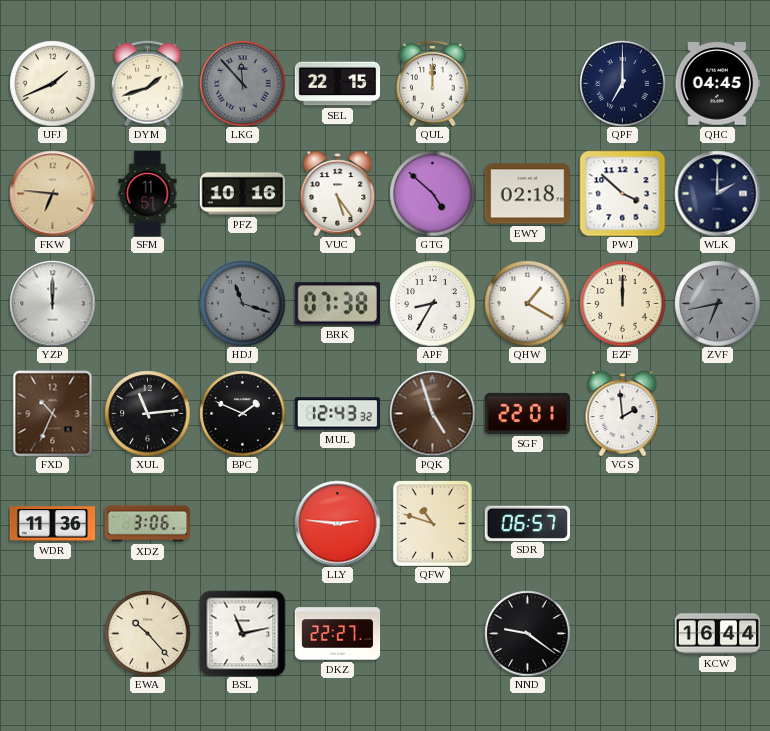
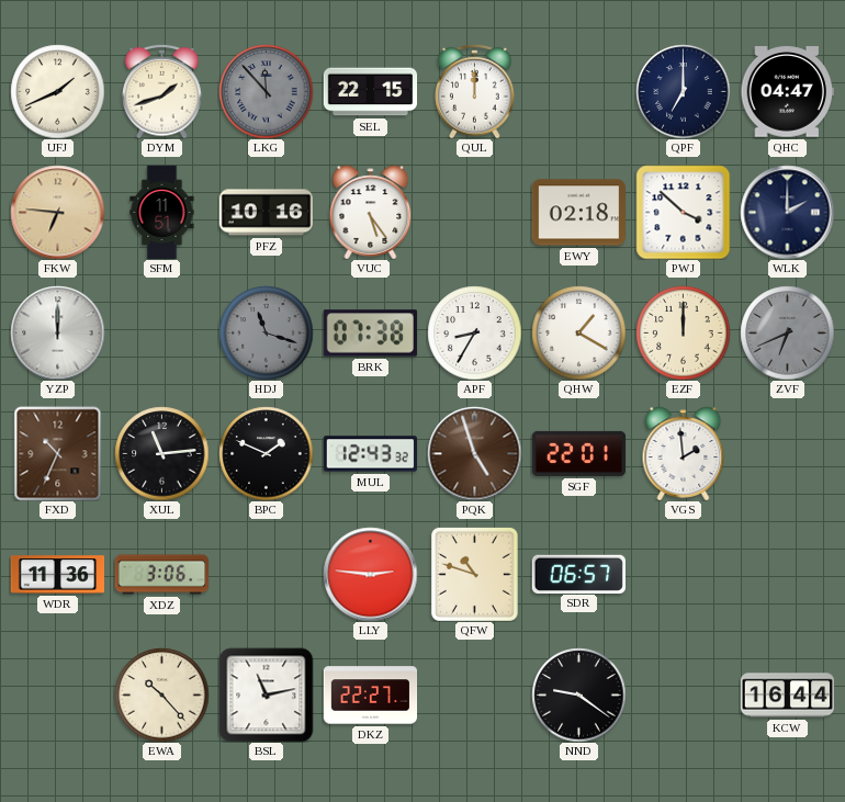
QHC: 04:45 -> 04:47 (787, 92)
GTG: 4:52 -> none (432, 193)
ZVF: 6:43 -> 6:41 (787, 332)
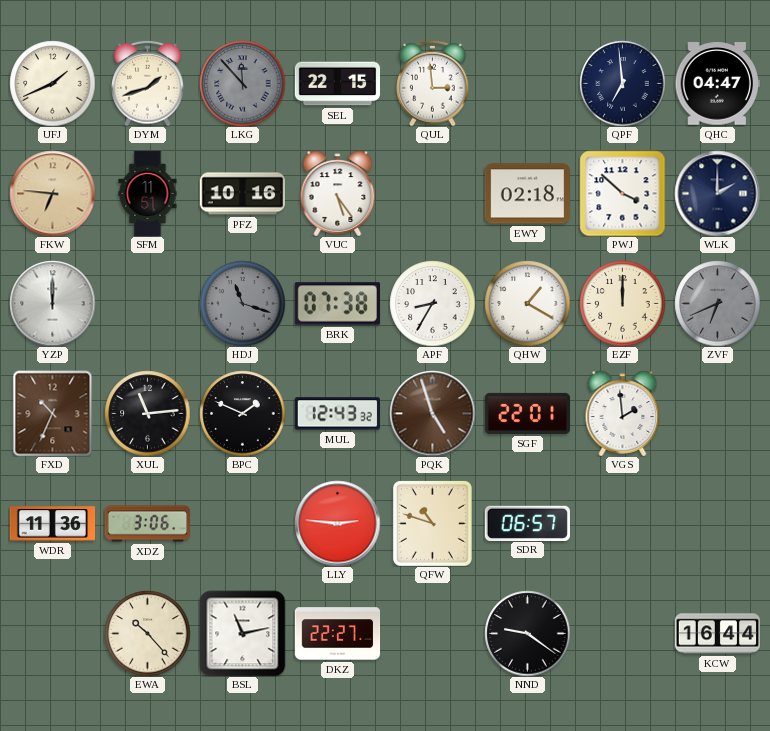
QUL: 12:00 -> 2:59 (433, 83)
QPF: 7:00 -> 6:59 (622, 83)
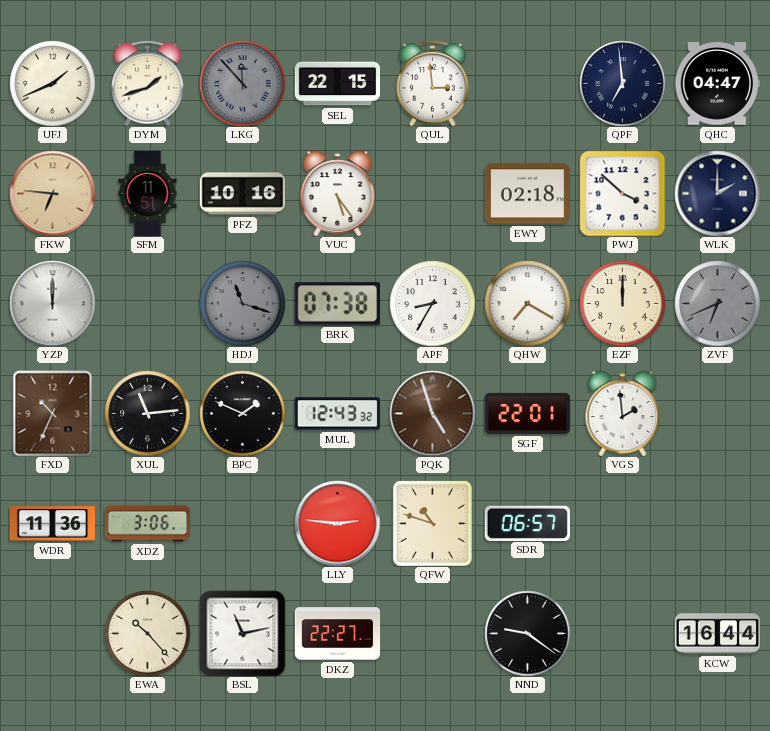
QHW: 1:20 -> 7:20 (527, 303)
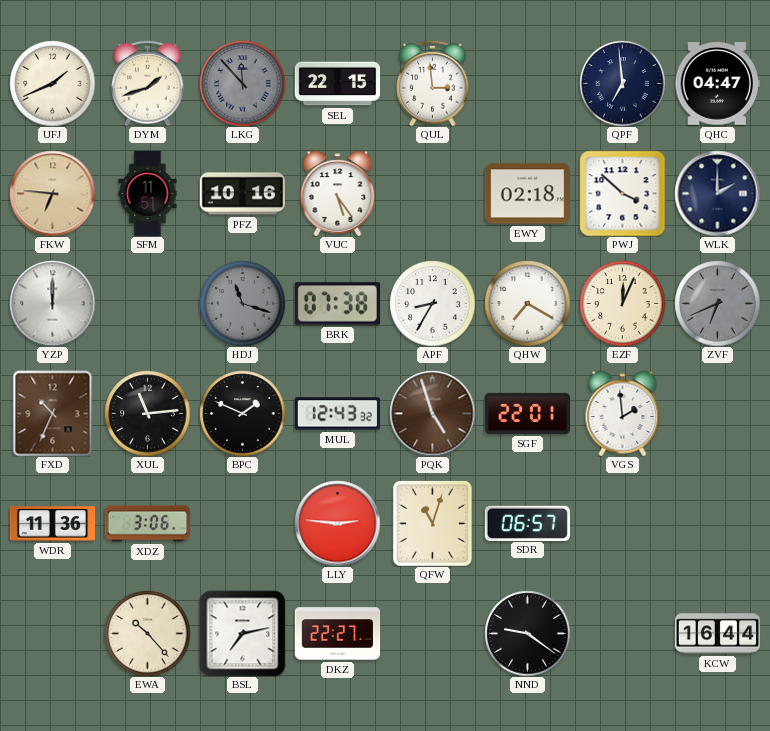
EZF: 12:00 -> 12:04 (622, 303)
QFW: 10:48 -> 11:03 (432, 523)
BSL: 11:13 -> 7:13 (242, 633)
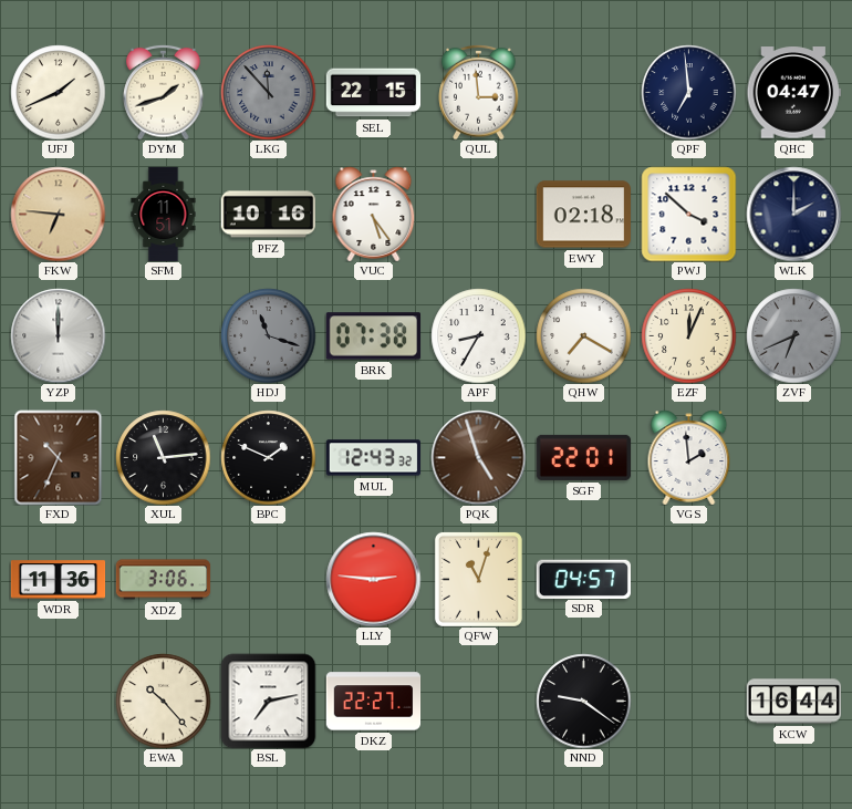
SDR: 06:57 -> 04:57 (583, 579)
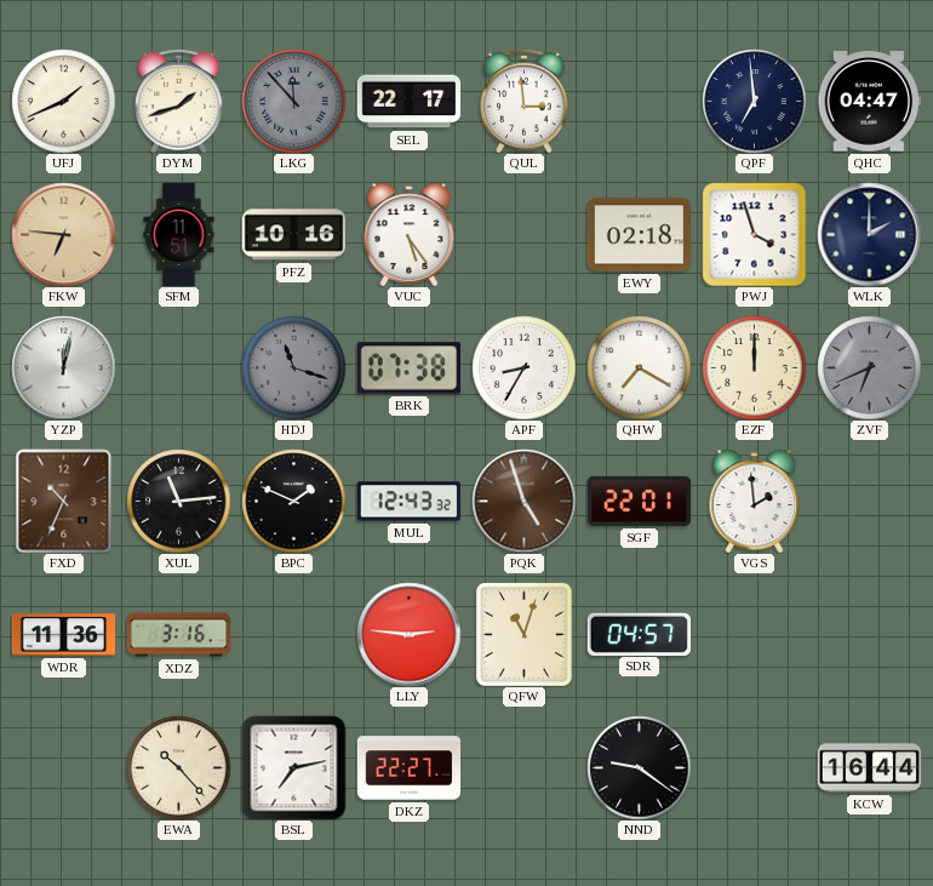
SEL: 22:15 -> 22:17 (408, 102)
PWJ: 3:52 -> 3:57 (754, 234)
YZP: 12:00 -> 12:02 (63, 367)
EZF: 12:04 -> 12:00 (754, 367)
XDZ: 3:06 -> 3:16 (178, 635)
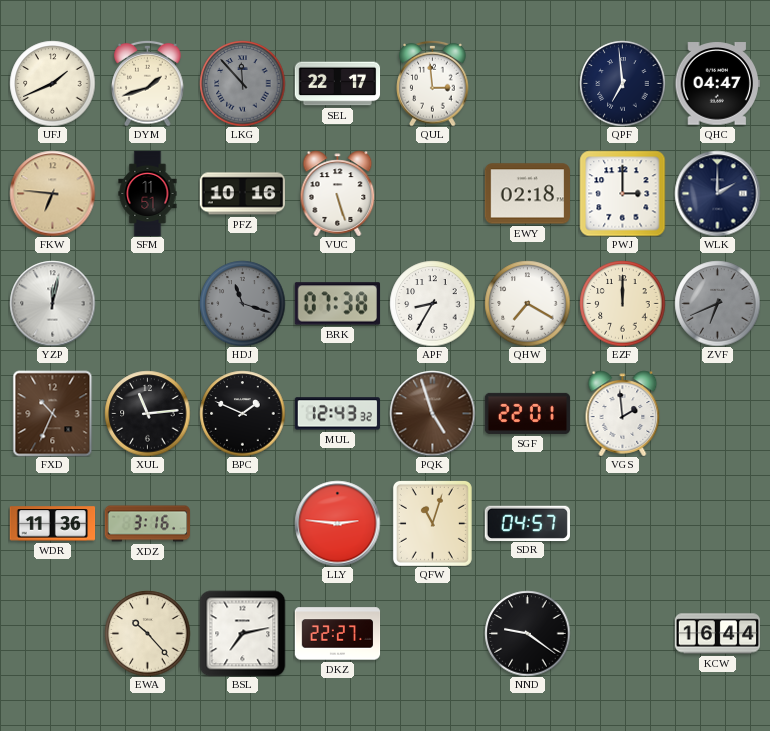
VUC: 5:24 -> 5:27 (338, 193)
PWJ: 3:57 -> 3:00 (622, 193)
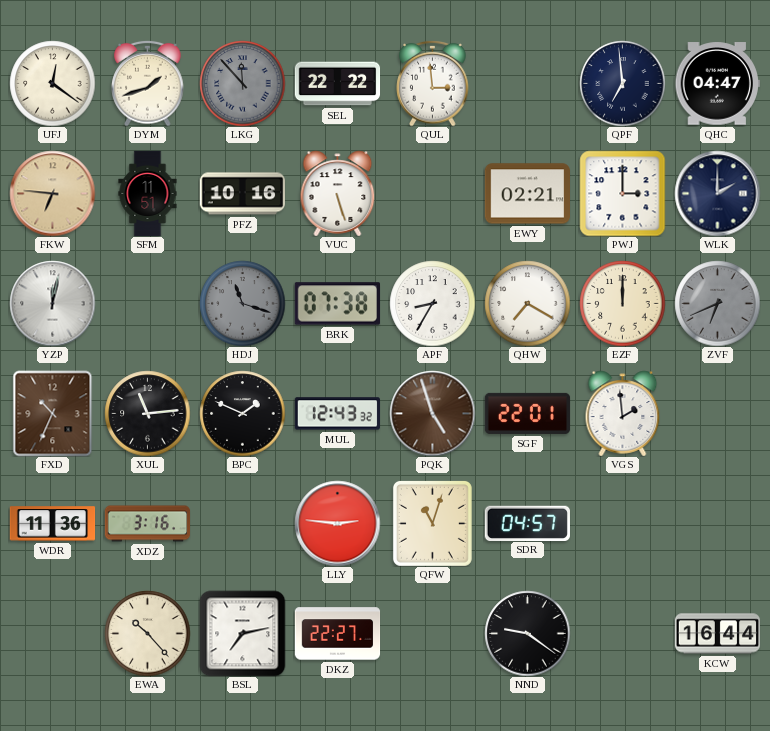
UFJ: 1:41 -> 12:21 (52, 83)
SEL: 22:17 -> 22:22 (337, 84)
EWY: 02:18 -> 02:21 (527, 194)
